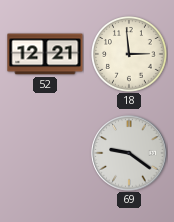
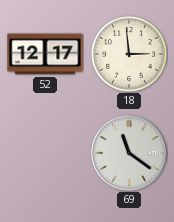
52: 12:21 -> 12:17 (45, 54)
69: 9:21 -> 11:21 (129, 153)
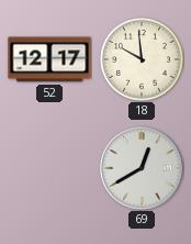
18: 2:59 -> 9:59 (143, 60)
69: 11:21 -> 12:40 (142, 168)
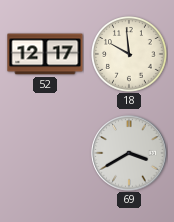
69: 12:40 -> 3:40 (129, 153)
